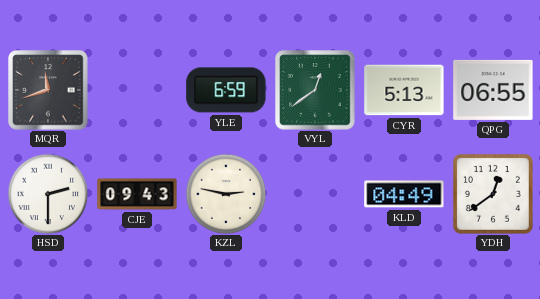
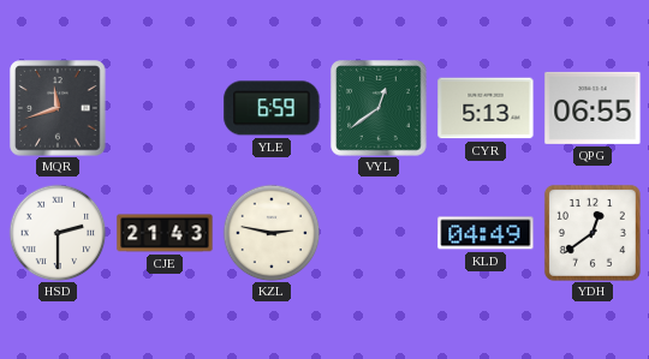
CJE: 09:43 -> 21:43 (165, 233)
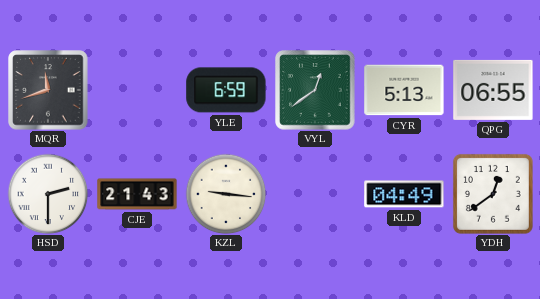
KZL: 2:47 -> 9:16 (226, 194)
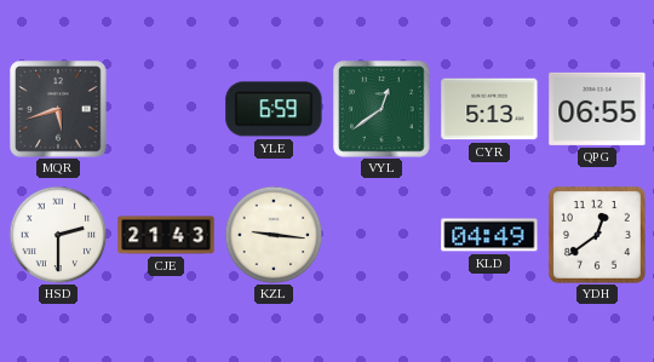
MQR: 11:42 -> 5:42 (58, 109)
